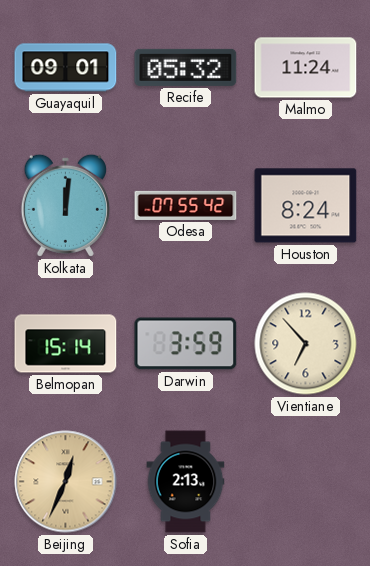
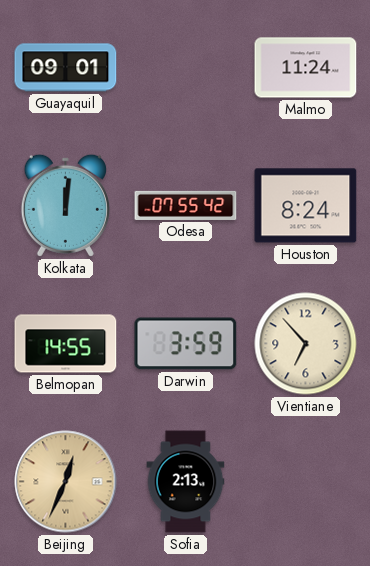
Recife: 05:32 -> none (186, 67)
Belmopan: 15:14 -> 14:55 (66, 344)
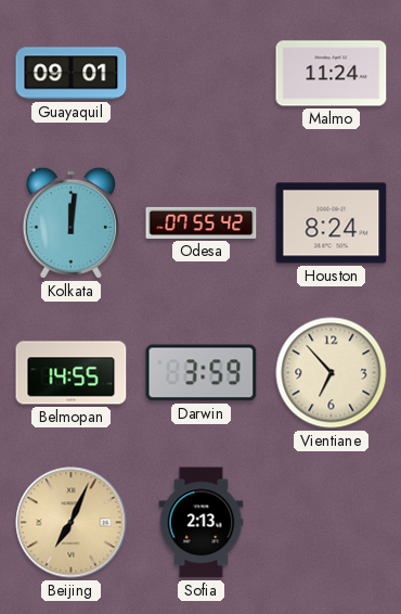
Beijing: 12:34 -> 7:04 (72, 523)
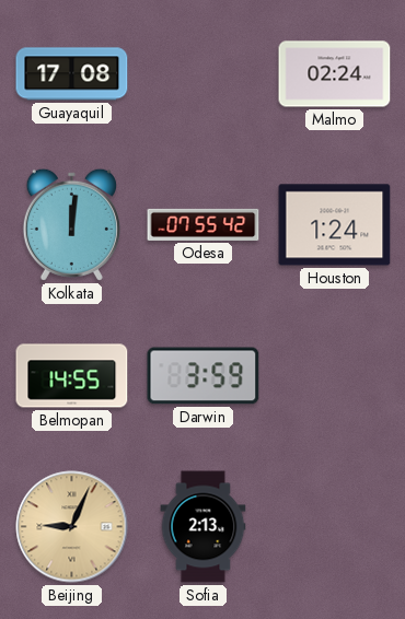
Guayaquil: 09:01 -> 17:08 (72, 74)
Malmo: 11:24 -> 02:24 (335, 74)
Houston: 8:24 -> 1:24 (335, 225)
Vientiane: 6:53 -> none (332, 373)
Beijing: 7:04 -> 9:04 (72, 527)
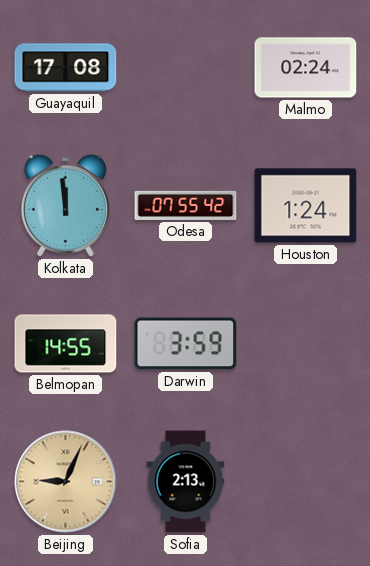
Kolkata: 12:01 -> 11:59 (65, 205)
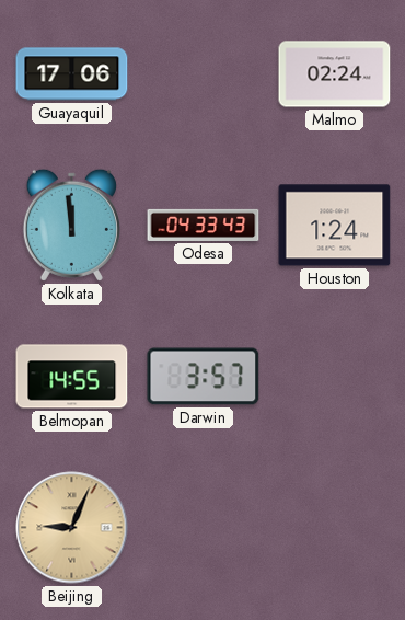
Guayaquil: 17:08 -> 17:06 (72, 74)
Odesa: 07:55 -> 04:33 (204, 225)
Darwin: 3:59 -> 3:57 (204, 377)
Sofia: 2:13 -> none (186, 482)
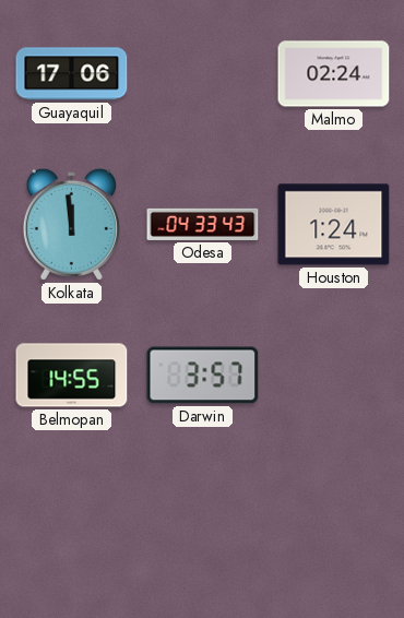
Beijing: 9:04 -> none (72, 528)
